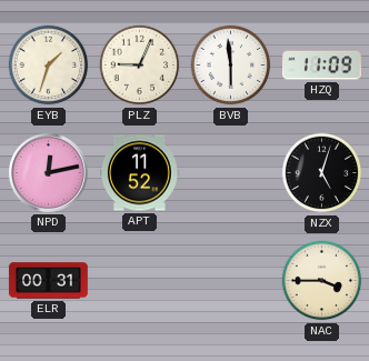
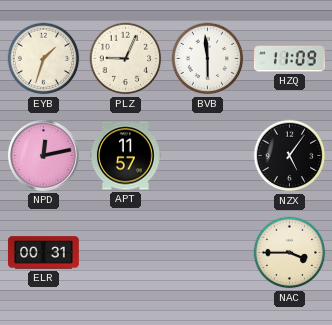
APT: 11:52 -> 11:57 (125, 156)
NZX: 5:03 -> 5:06 (290, 156)
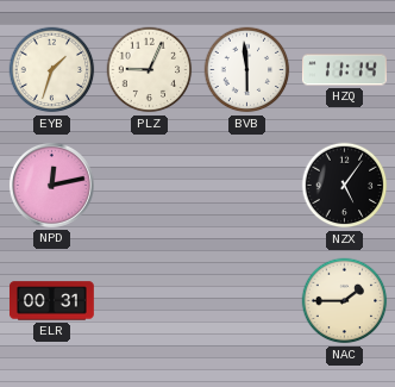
HZQ: 11:09 -> 11:14 (344, 70)
APT: 11:57 -> none (125, 156)
NAC: 3:45 -> 1:45 (345, 301)
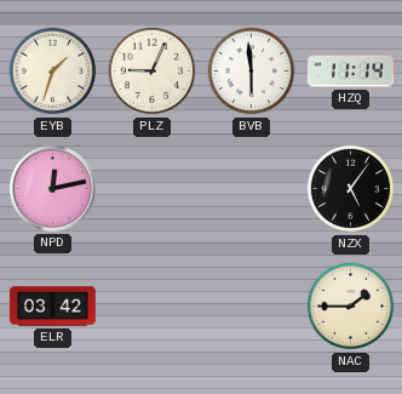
ELR: 00:31 -> 03:42 (53, 307)
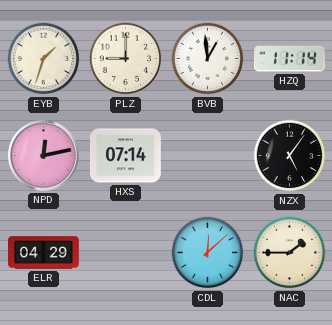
PLZ: 9:04 -> 9:00 (126, 59)
BVB: 5:59 -> 12:59 (208, 59)
HXS: none -> 07:14 (125, 156)
ELR: 03:42 -> 04:29 (44, 253)
CDL: none -> 12:08 (208, 253)
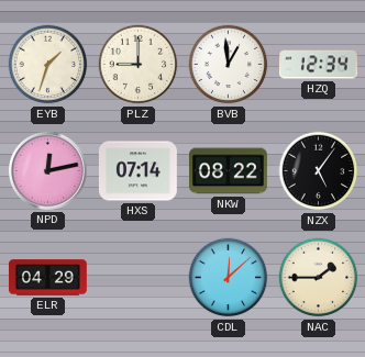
HZQ: 11:14 -> 12:34 (318, 65)
NKW: none -> 08:22 (228, 171)
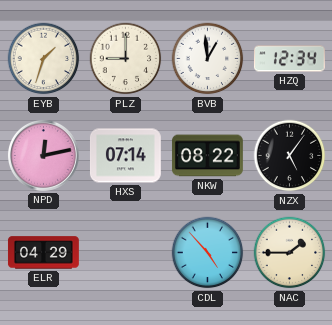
CDL: 12:08 -> 4:53 (208, 253)
